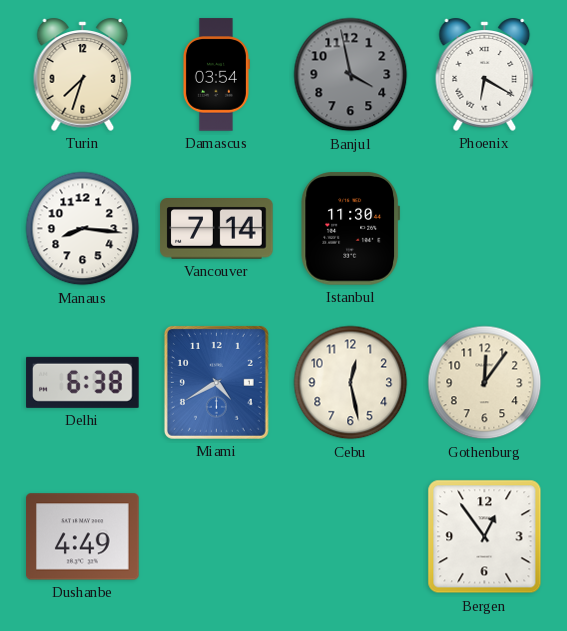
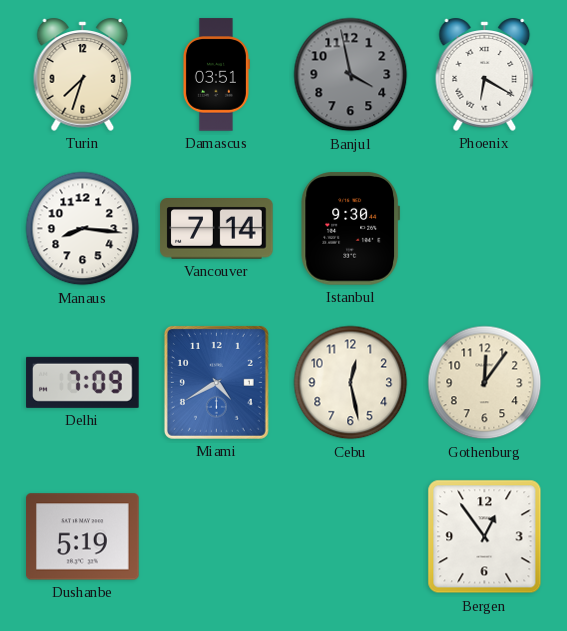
Damascus: 03:54 -> 03:51 (216, 75)
Istanbul: 11:30 -> 9:30 (351, 229)
Delhi: 6:38 -> 7:09 (83, 382)
Dushanbe: 4:49 -> 5:19 (83, 537)
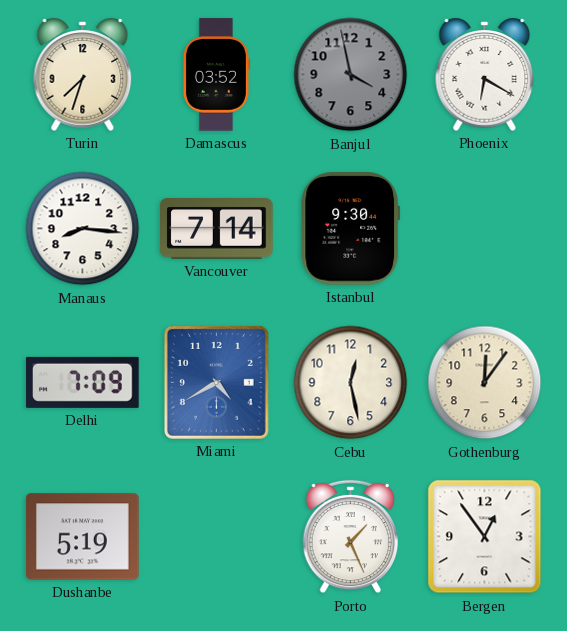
Damascus: 03:51 -> 03:52 (216, 75)
Porto: none -> 1:26 (351, 537)
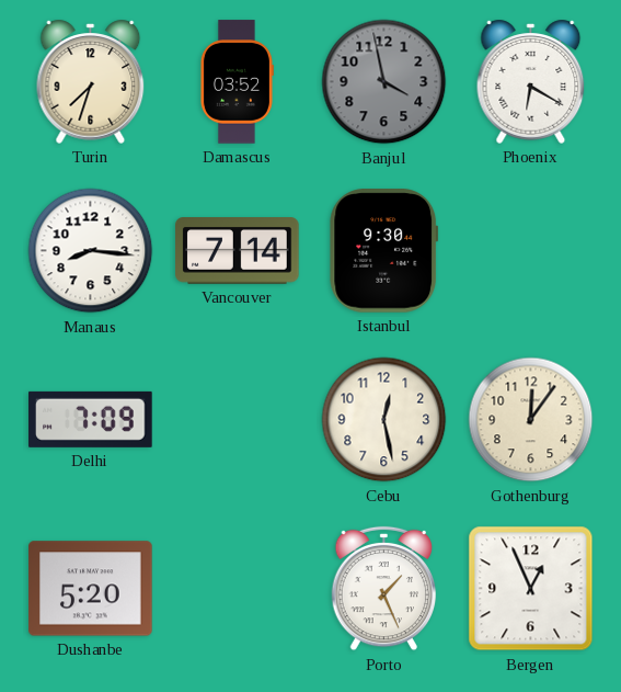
Miami: 4:40 -> none (216, 382)
Dushanbe: 5:19 -> 5:20 (91, 589)
Bergen: 12:54 -> 12:56 (531, 589)
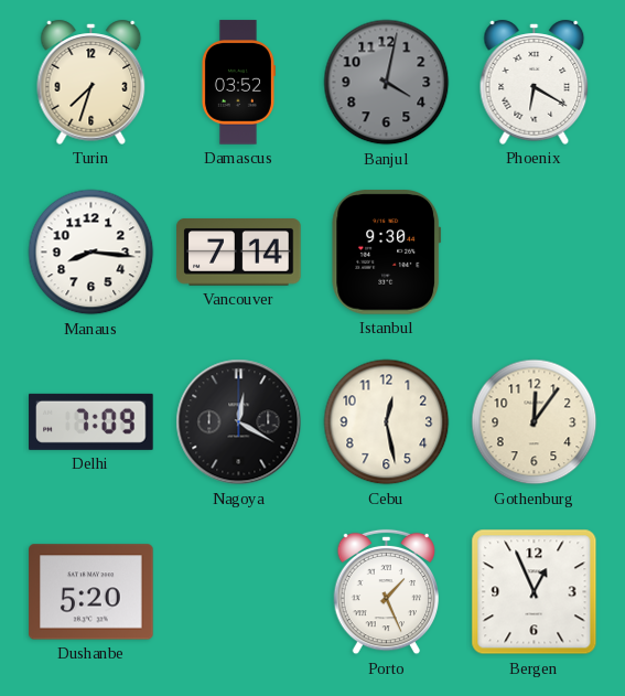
Banjul: 3:58 -> 4:02 (387, 83)
Nagoya: none -> 12:20 (239, 422)
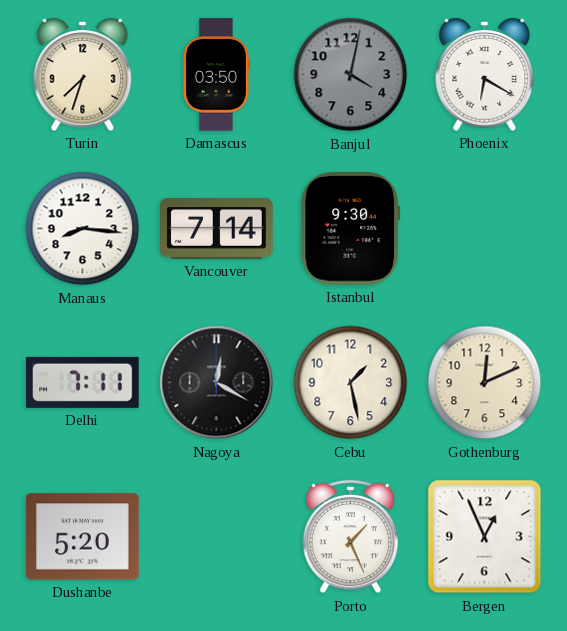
Damascus: 03:52 -> 03:50 (216, 75)
Delhi: 7:09 -> 7:11 (83, 382)
Cebu: 12:28 -> 1:28 (351, 383)
Gothenburg: 12:06 -> 12:11 (485, 383)
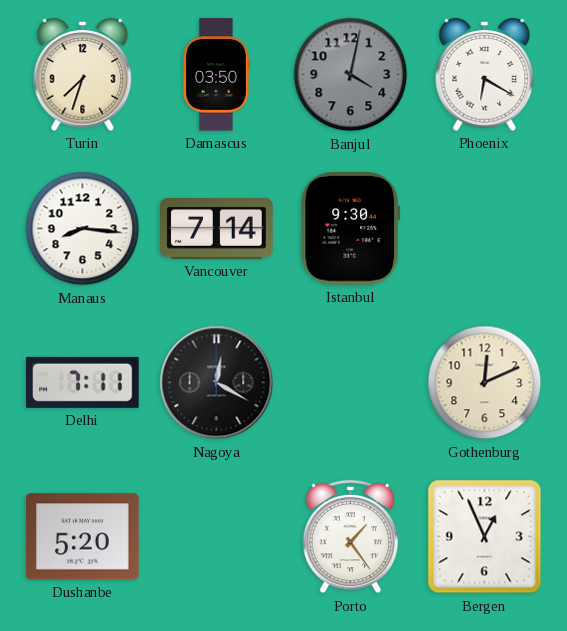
Cebu: 1:28 -> none (351, 383)
Porto: 1:26 -> 1:24 (351, 537)
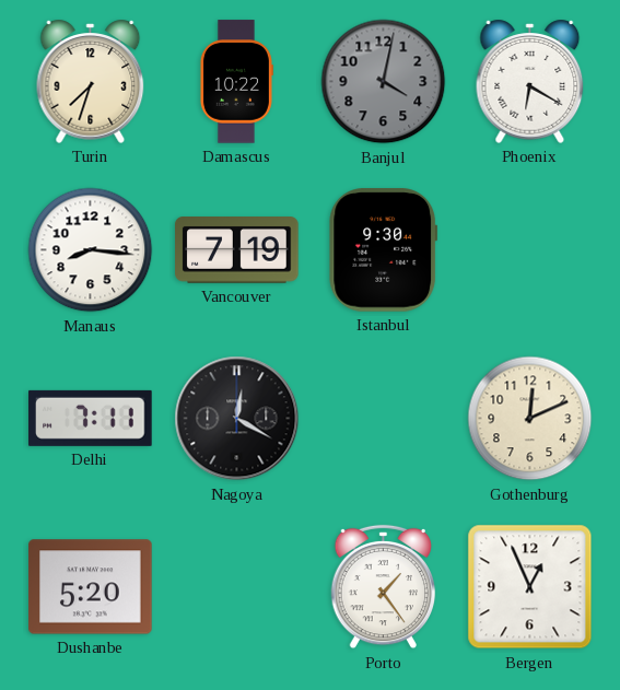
Damascus: 03:50 -> 10:22 (236, 82)
Vancouver: 7:14 -> 7:19 (237, 250)
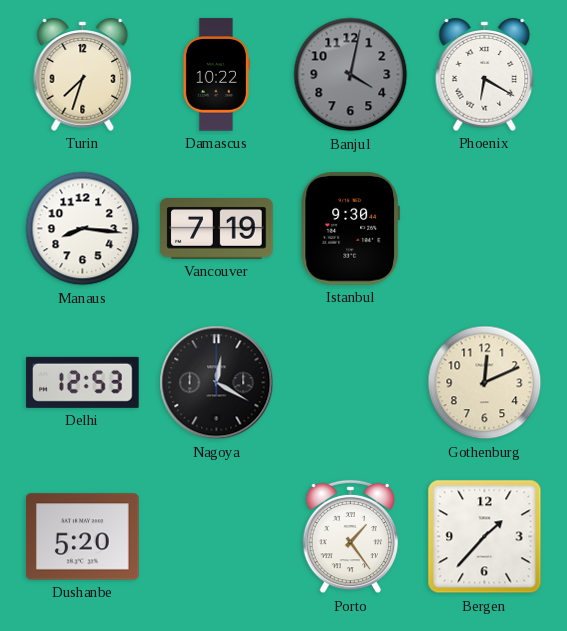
Delhi: 7:11 -> 12:53 (83, 382)
Bergen: 12:56 -> 1:37 (485, 537)
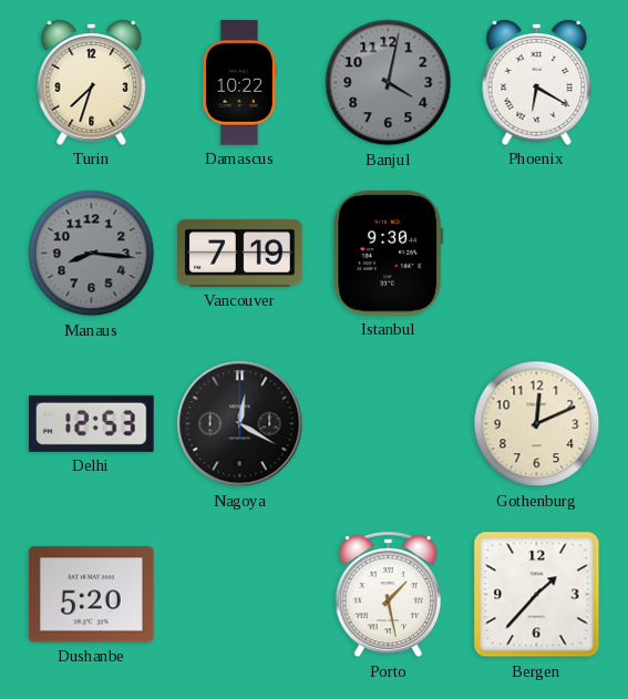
Manaus dial: white -> grey (92, 254)
Porto: 1:24 -> 1:28 (389, 595)
